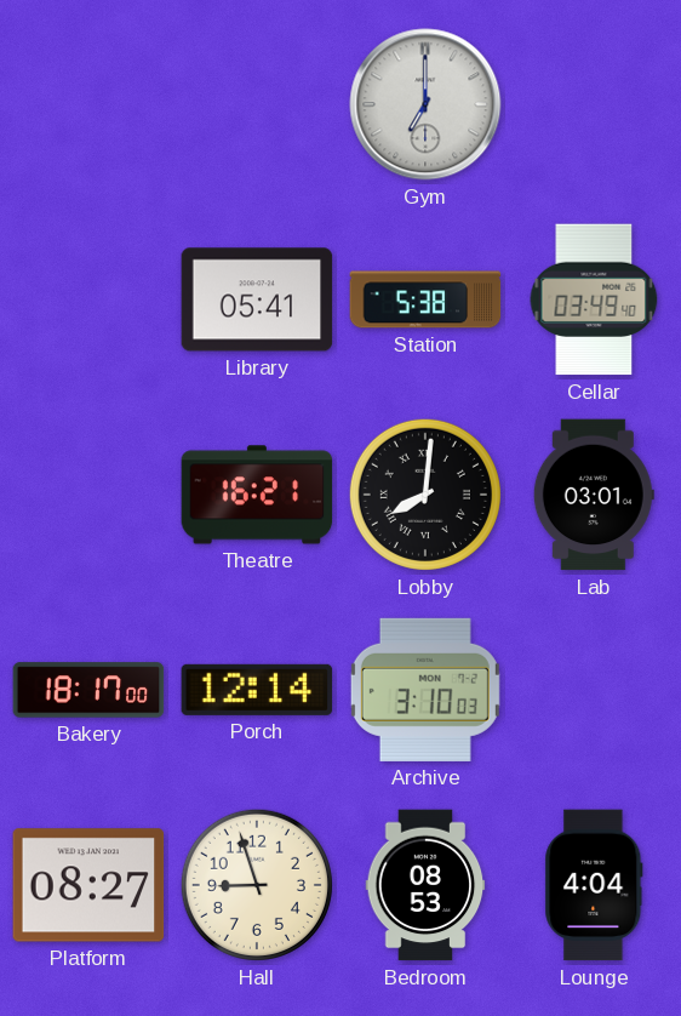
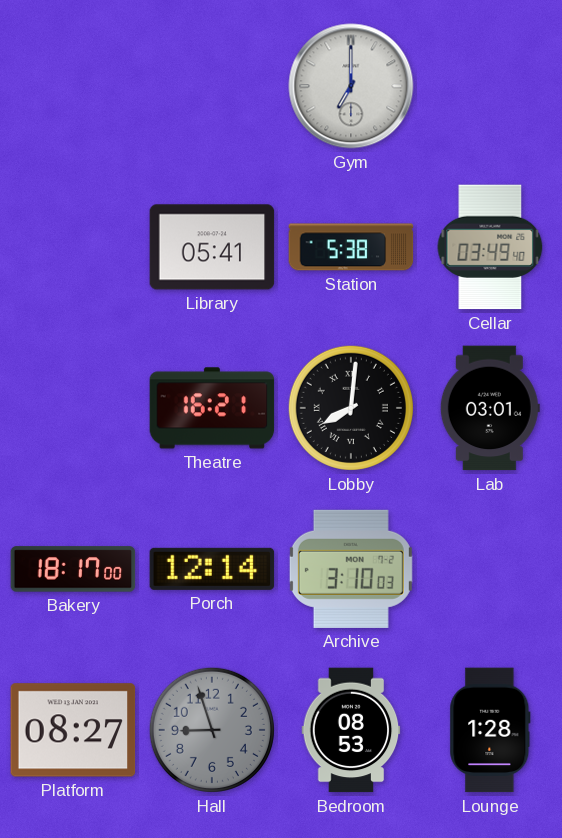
Hall dial: cream -> grey (212, 730)
Lounge: 4:04 -> 1:28 (490, 730)
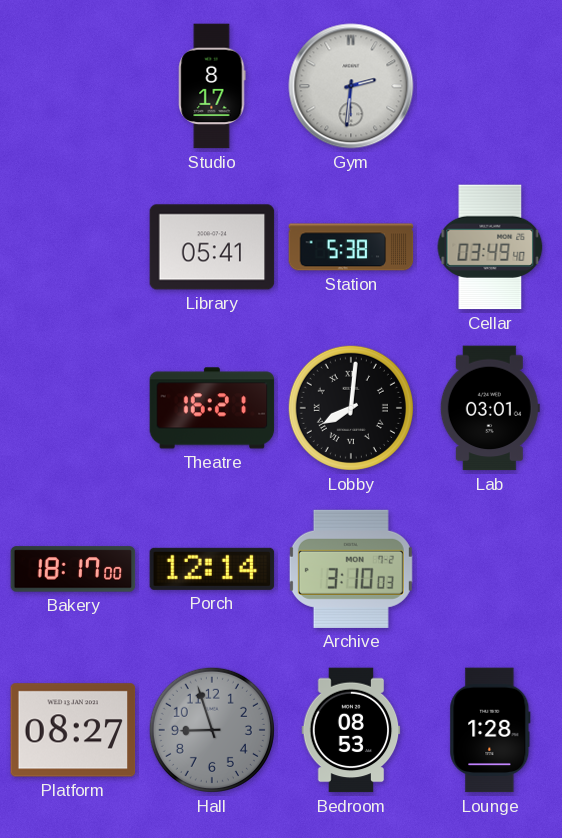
Studio: none -> 8:17 (212, 86)
Gym: 7:00 -> 2:31 (351, 86)
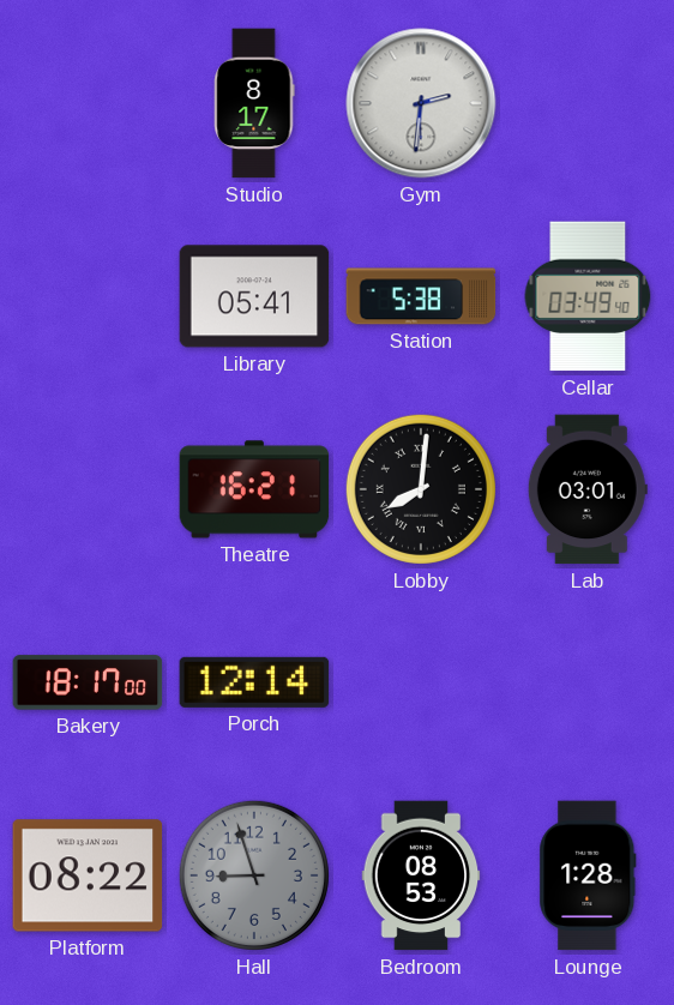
Archive: 3:10 -> none (351, 569)
Platform: 08:27 -> 08:22 (88, 875)
